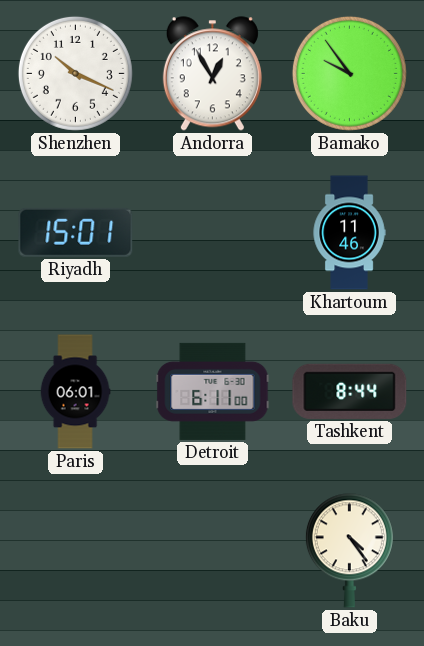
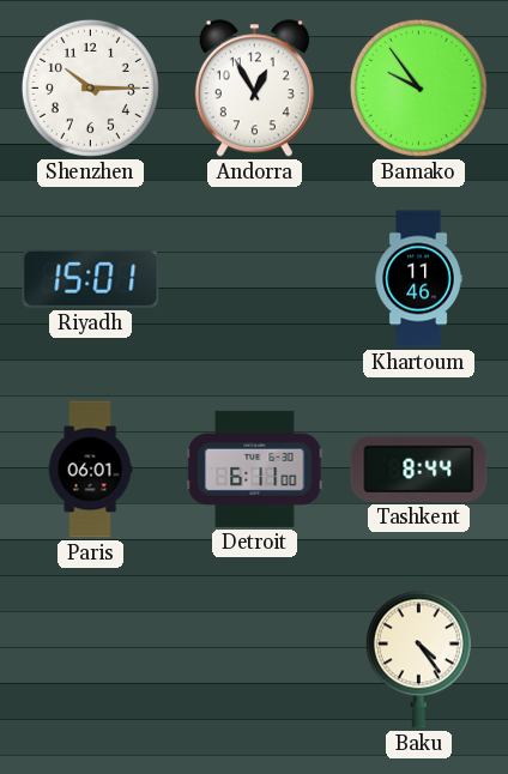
Shenzhen: 10:19 -> 10:15 (90, 87)
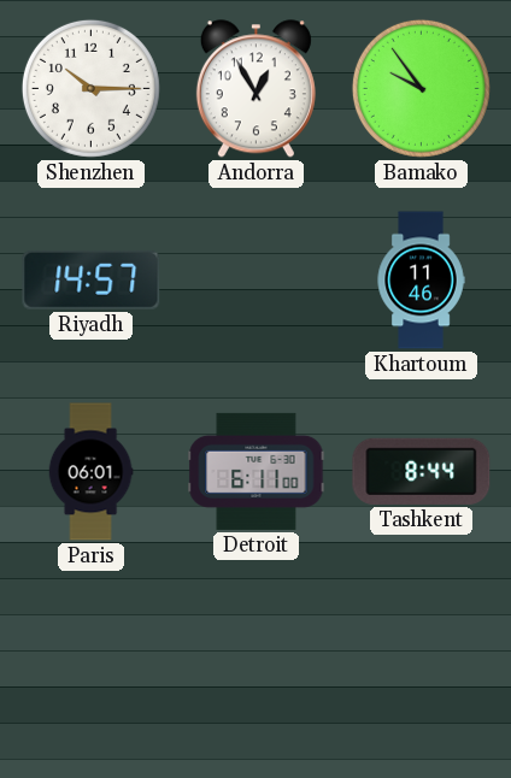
Riyadh: 15:01 -> 14:57 (92, 279)
Baku: 4:24 -> none (418, 660)
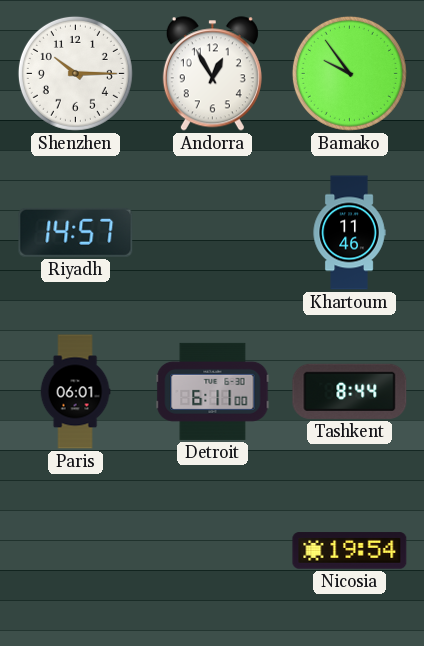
Nicosia: none -> 19:54 (350, 551)
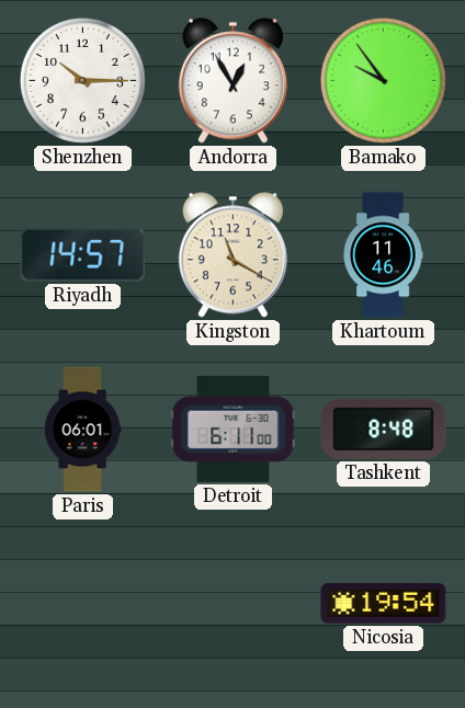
Kingston: none -> 11:20 (232, 255)
Tashkent: 8:44 -> 8:48 (384, 429)
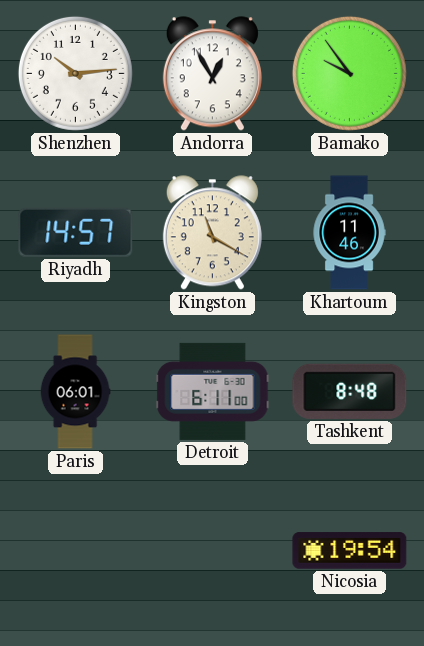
Shenzhen: 10:15 -> 10:14 (75, 73)
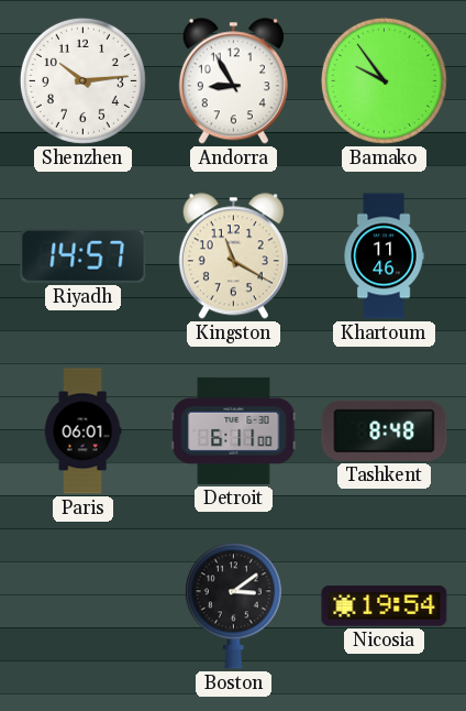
Andorra: 12:55 -> 8:55 (233, 81)
Boston: none -> 3:09 (233, 606)
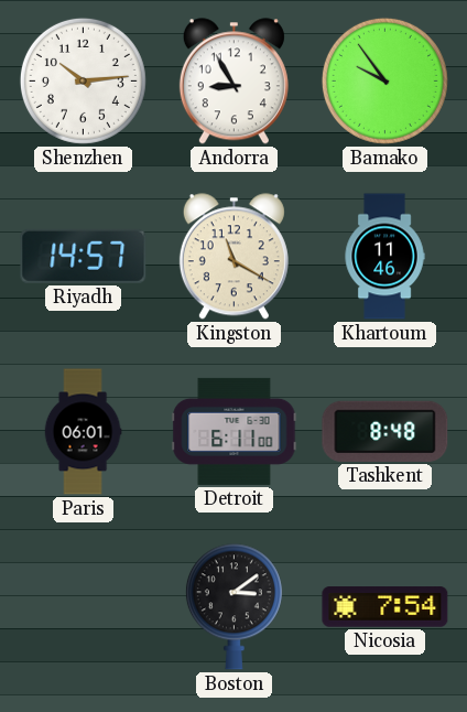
Nicosia: 19:54 -> 7:54 (385, 607)
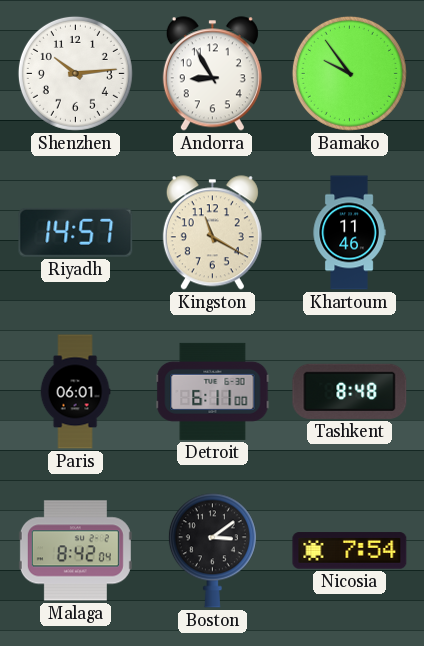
Malaga: none -> 8:42 (75, 551)
